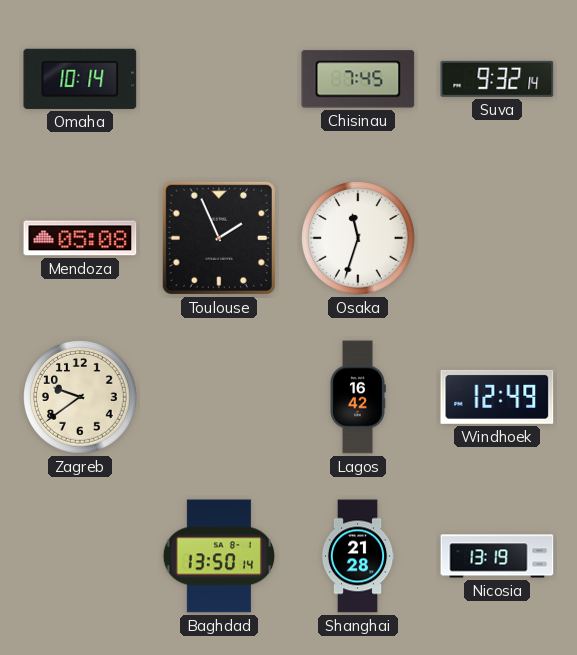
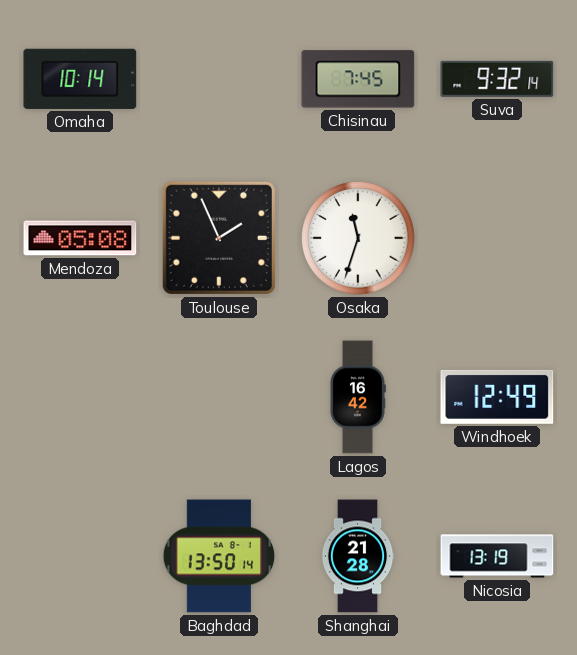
Zagreb: 9:39 -> none (80, 397)
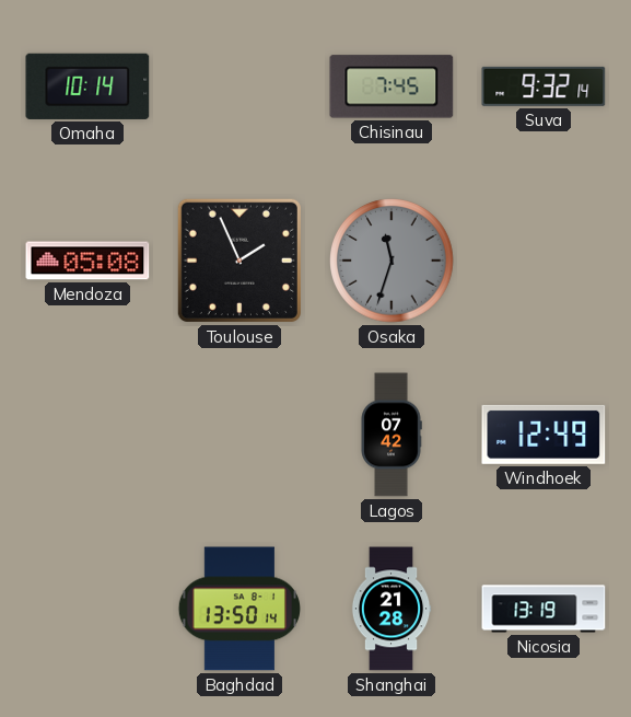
Osaka dial: white -> grey (392, 261)
Lagos: 16:42 -> 07:42 (392, 435)
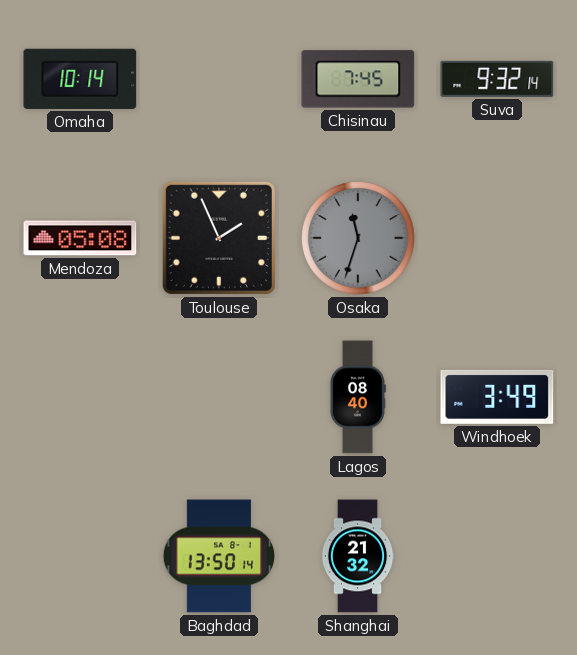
Lagos: 07:42 -> 08:40 (358, 397)
Windhoek: 12:49 -> 3:49 (497, 397)
Shanghai: 21:28 -> 21:32 (358, 556)
Nicosia: 13:19 -> none (544, 609)
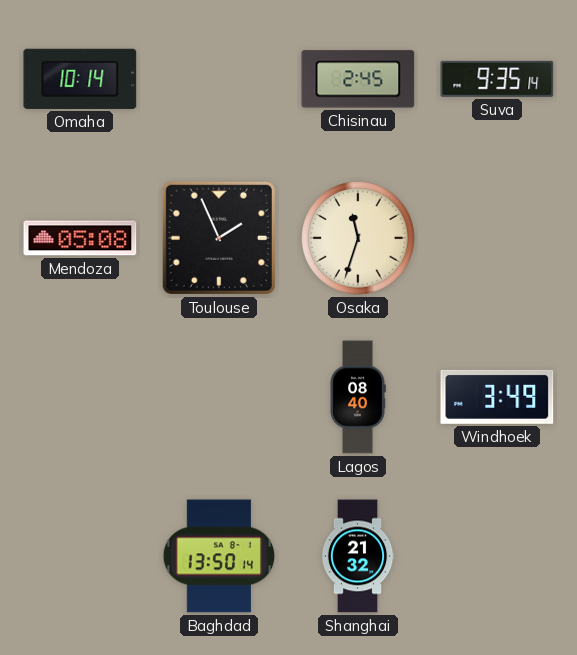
Chisinau: 7:45 -> 2:45 (358, 79)
Suva: 9:32 -> 9:35 (497, 79)
Osaka dial: grey -> cream (358, 238)
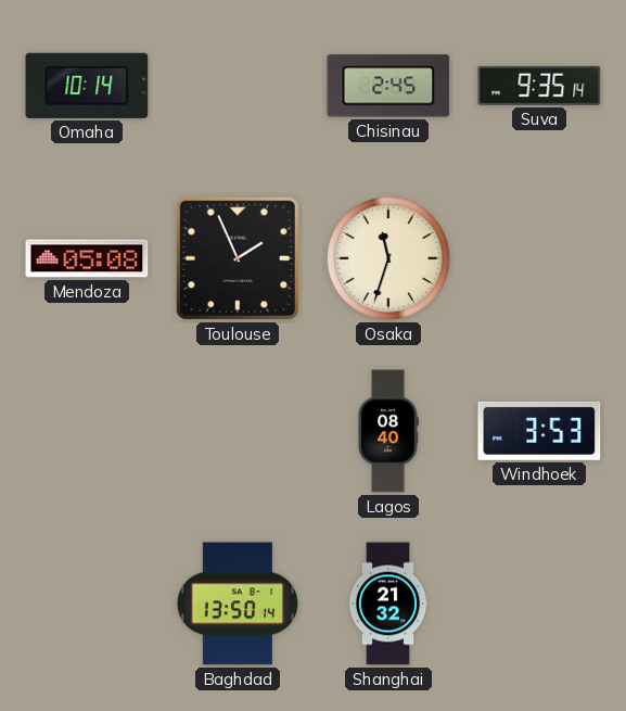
Windhoek: 3:49 -> 3:53 (539, 431)
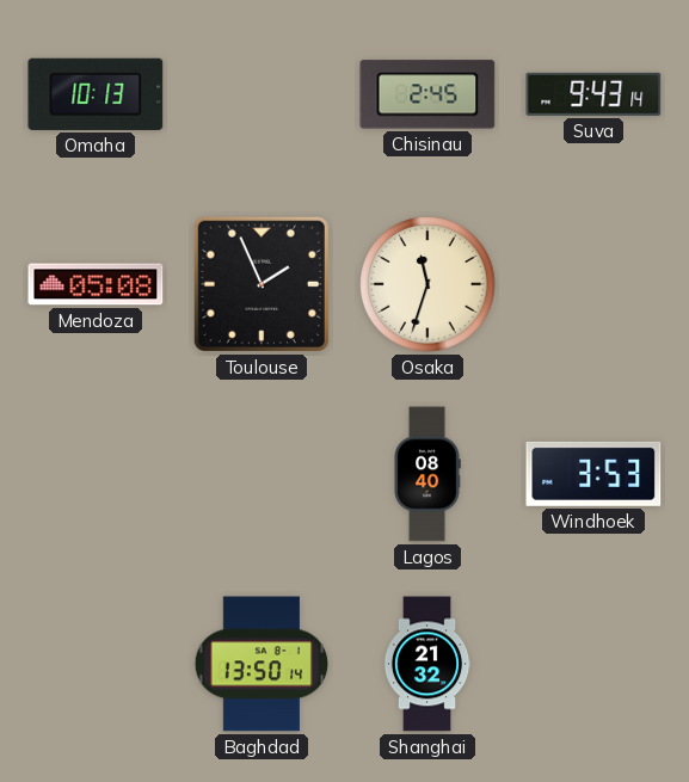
Omaha: 10:14 -> 10:13 (96, 94)
Suva: 9:35 -> 9:43 (593, 94)
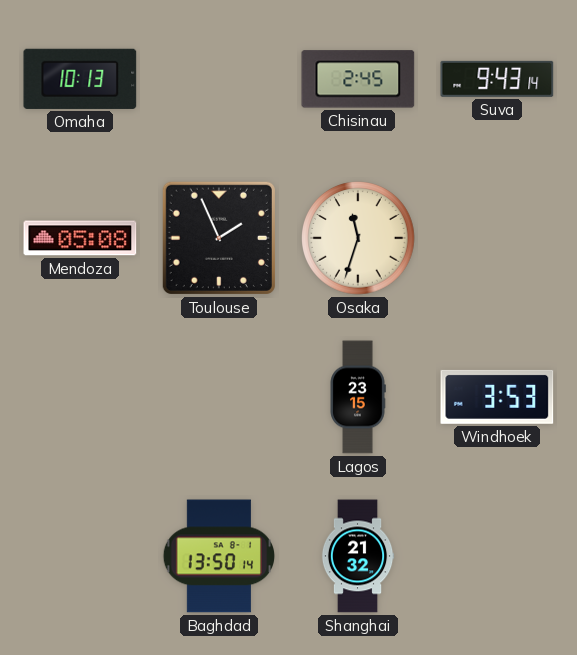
Lagos: 08:40 -> 23:15 (358, 397)
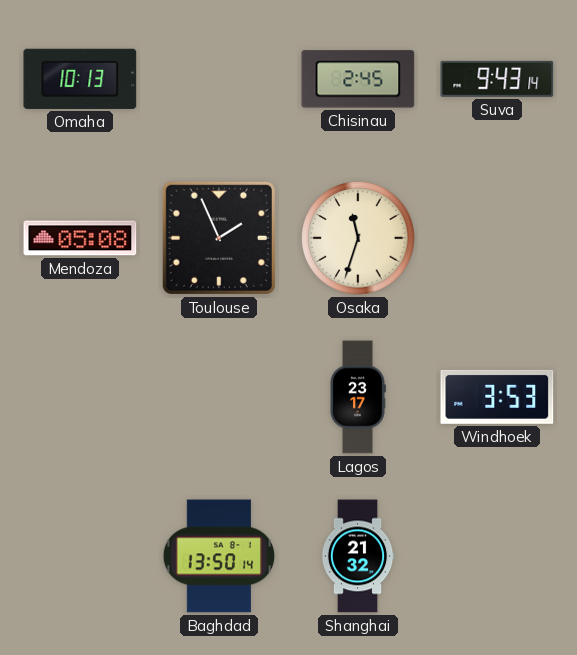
Lagos: 23:15 -> 23:17 (358, 397)
